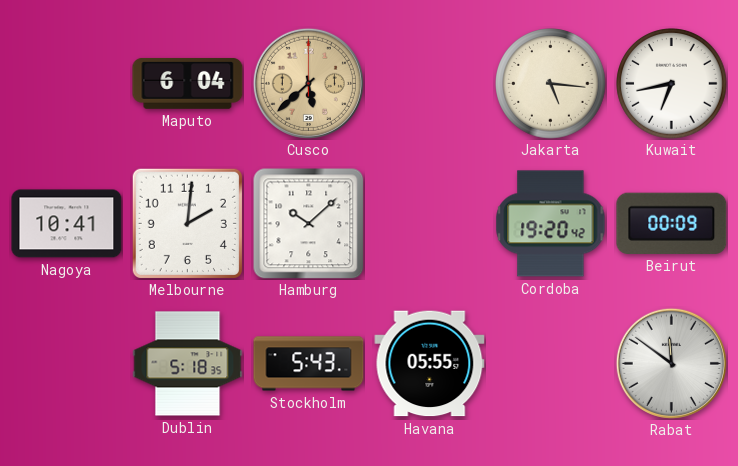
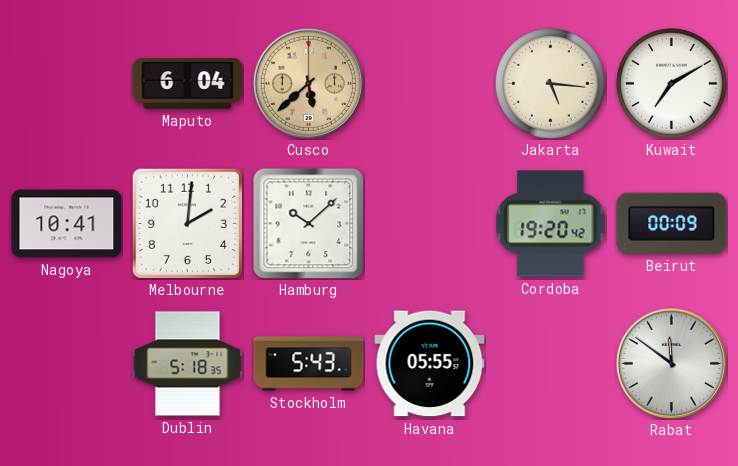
Kuwait: 6:43 -> 7:10 (672, 84)
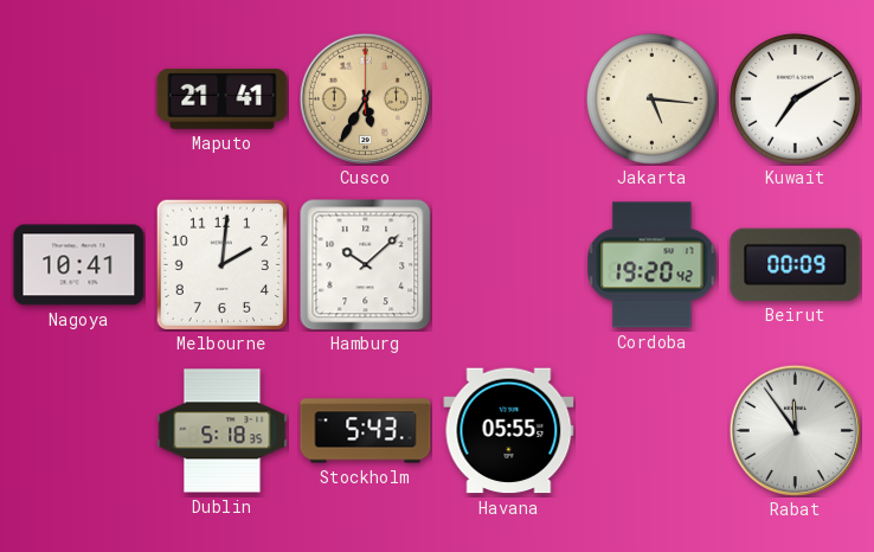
Maputo: 6:04 -> 21:41 (223, 98)
Cusco: 5:38 -> 5:35 (365, 98)
Rabat: 11:51 -> 11:54 (795, 430)
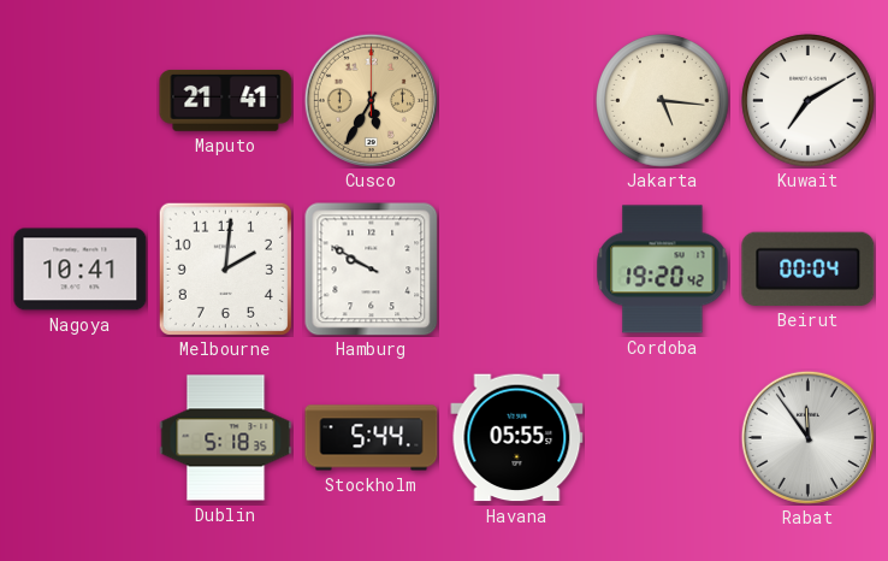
Hamburg: 10:08 -> 9:50 (371, 268)
Beirut: 00:09 -> 00:04 (809, 268)
Stockholm: 5:43 -> 5:44 (372, 438)
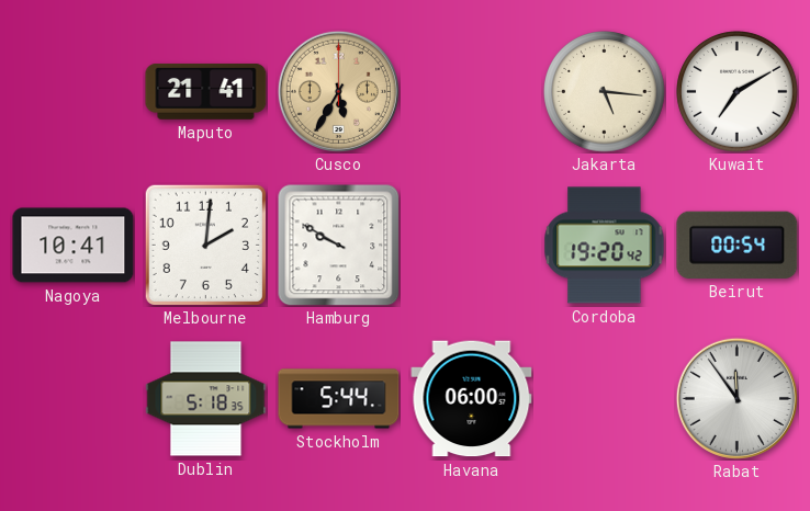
Beirut: 00:04 -> 00:54 (738, 245)
Havana: 05:55 -> 06:00 (472, 399)
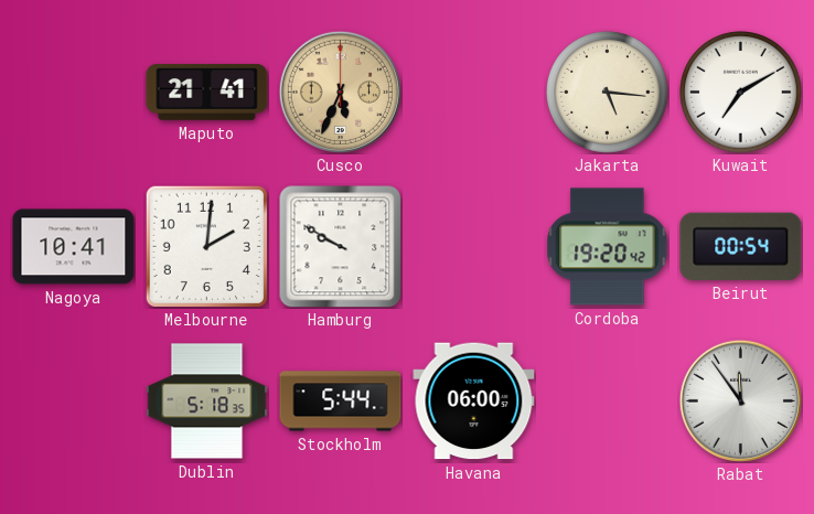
Cusco: 5:35 -> 5:34 (340, 92)
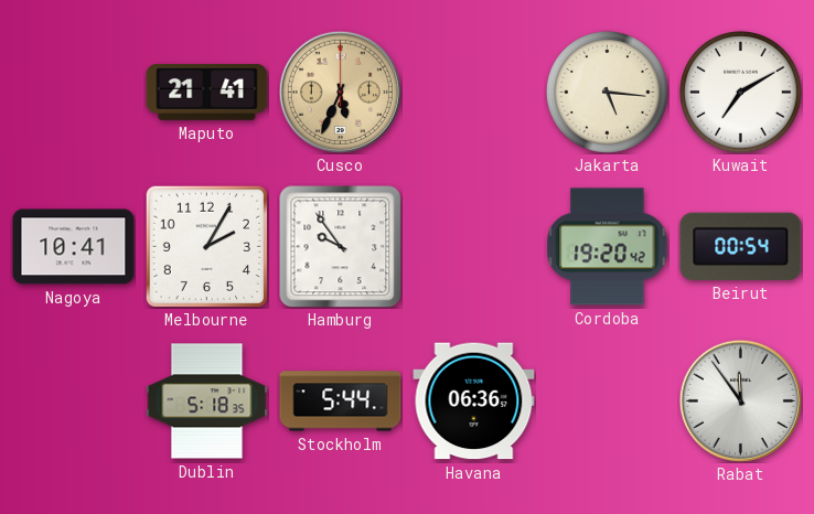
Melbourne: 2:01 -> 2:05 (206, 246)
Hamburg: 9:50 -> 9:54 (340, 246)
Havana: 06:00 -> 06:36 (474, 401)
